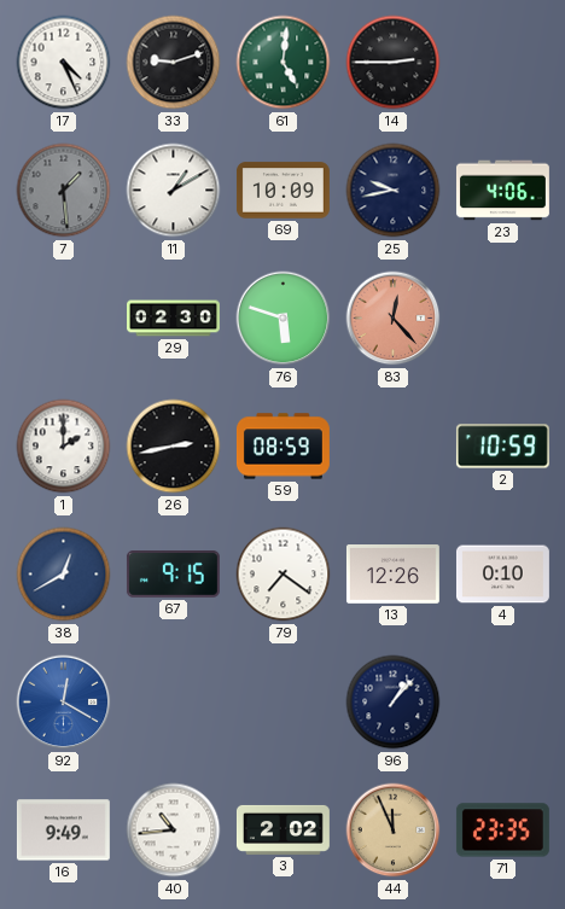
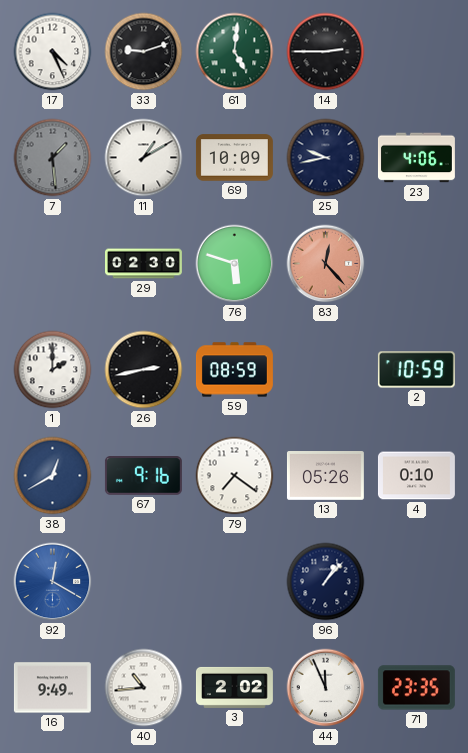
67: 9:15 -> 9:16 (143, 476)
13: 12:26 -> 05:26 (325, 476)
44 dial: champagne -> white (326, 688)
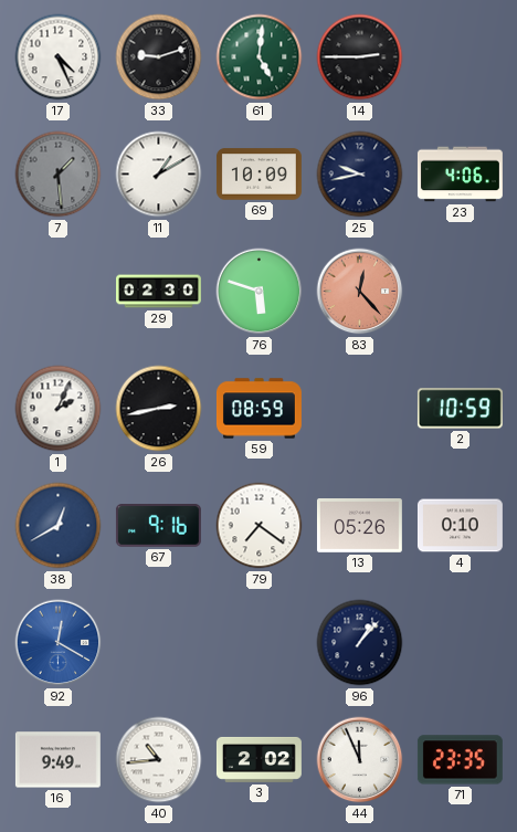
1: 2:00 -> 2:04 (59, 409)
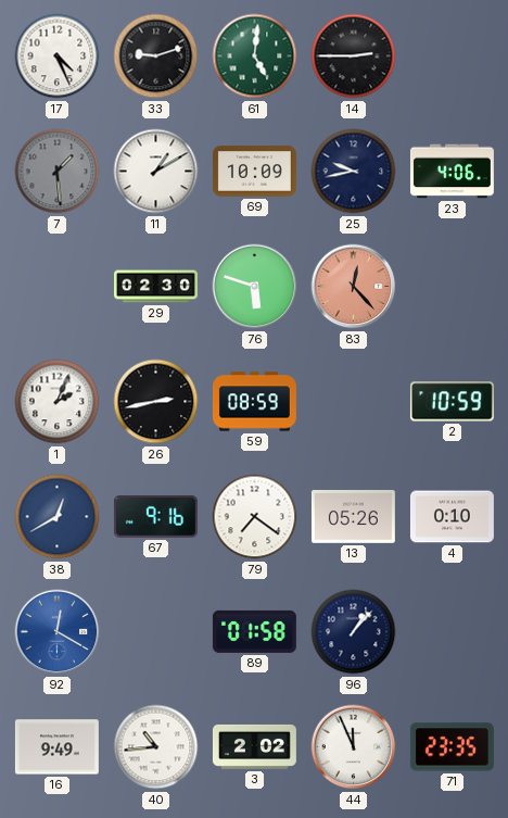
89: none -> 01:58 (254, 631)
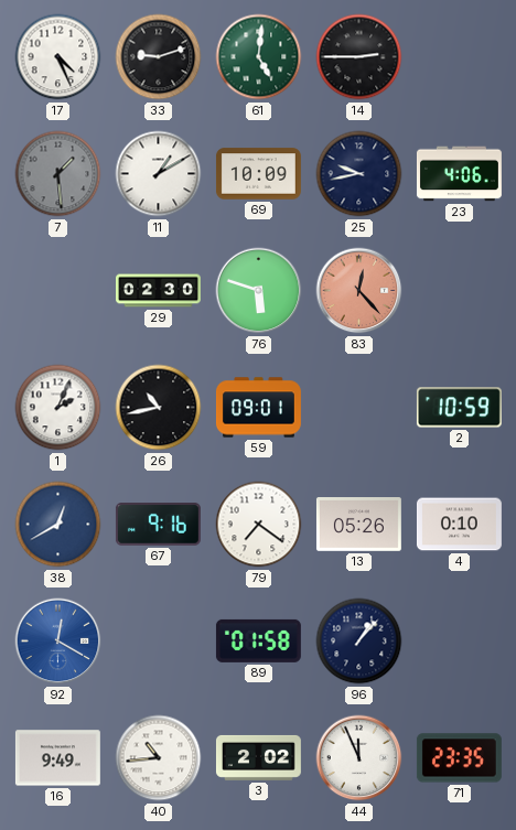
26: 2:43 -> 10:43 (159, 408)
59: 08:59 -> 09:01 (258, 408)
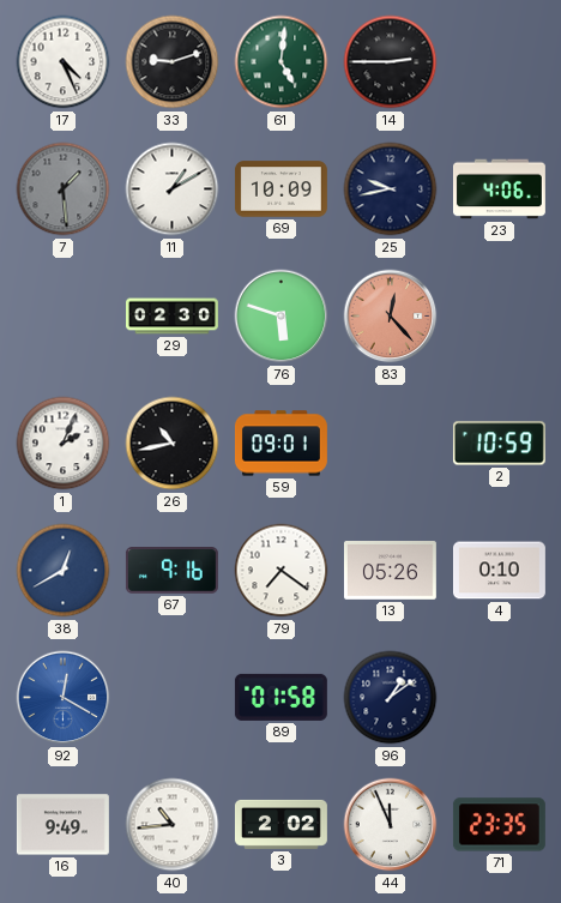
96: 1:07 -> 1:09 (391, 698)
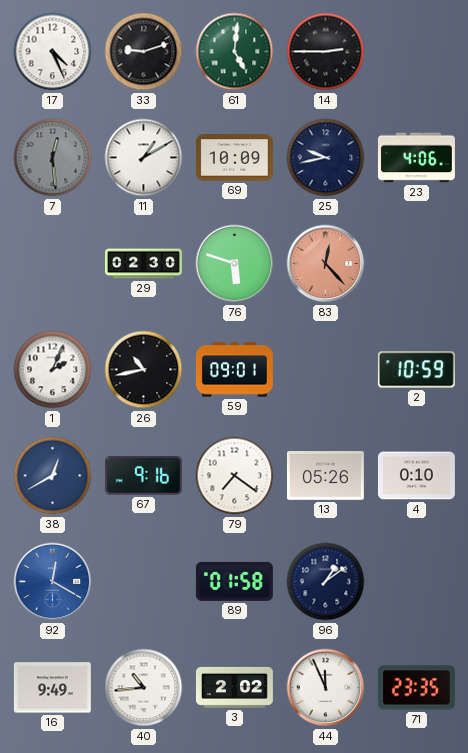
7: 1:29 -> 12:29 (53, 158)
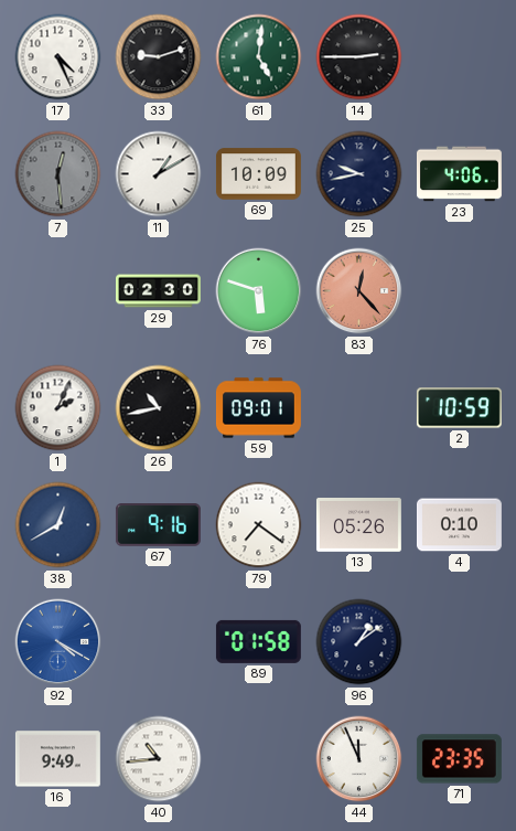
92: 12:20 -> 4:20 (58, 642)
3: 2:02 -> none (234, 687)
